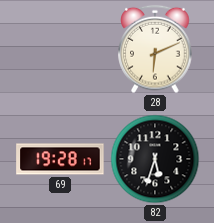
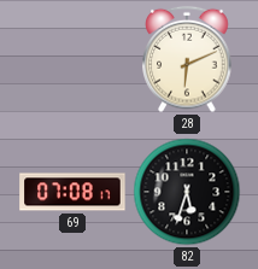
69: 19:28 -> 07:08 (72, 192)
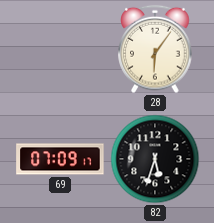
28: 6:11 -> 6:06 (155, 49)
69: 07:08 -> 07:09 (60, 159)
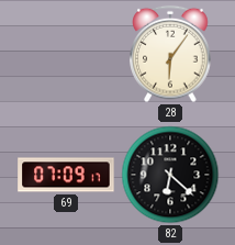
82: 5:33 -> 6:22 (170, 175)
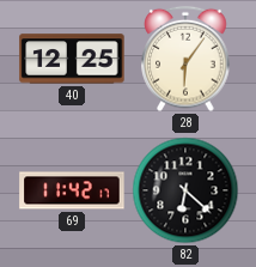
40: none -> 12:25 (72, 59)
69: 07:09 -> 11:42 (72, 190)
